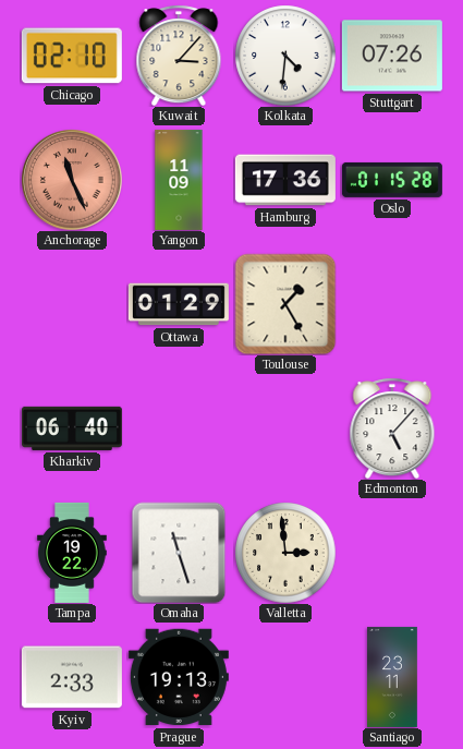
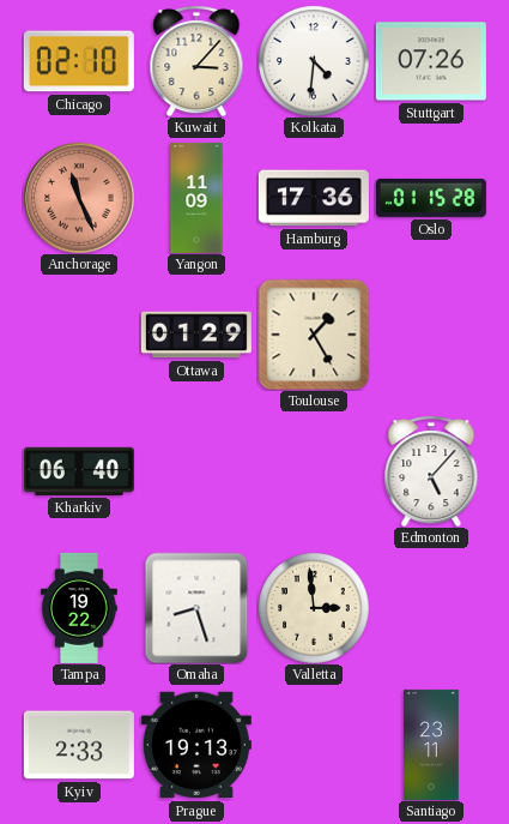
Omaha: 11:27 -> 8:27 (196, 608)
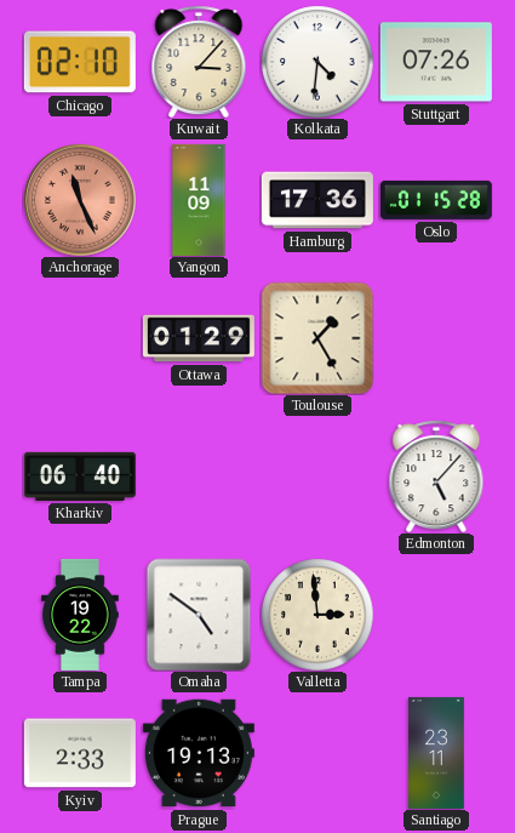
Omaha: 8:27 -> 4:51 (199, 615)
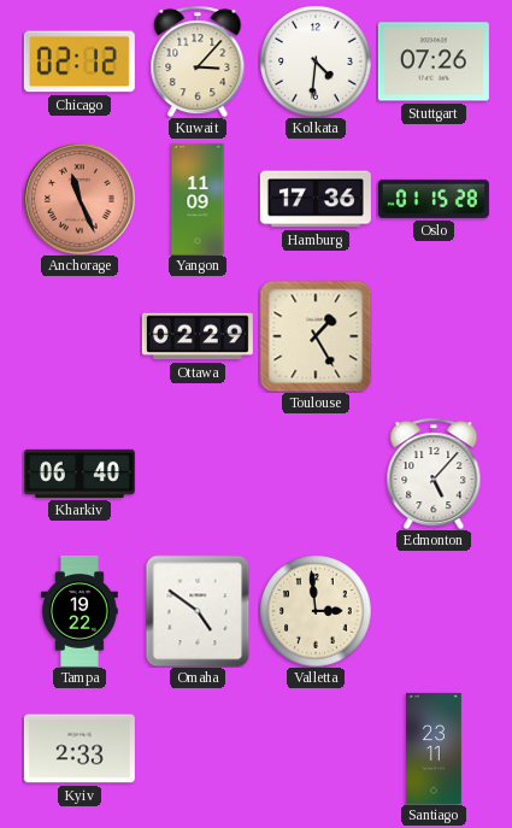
Chicago: 02:10 -> 02:12 (80, 61)
Ottawa: 01:29 -> 02:29 (198, 336)
Prague: 19:13 -> none (199, 753)
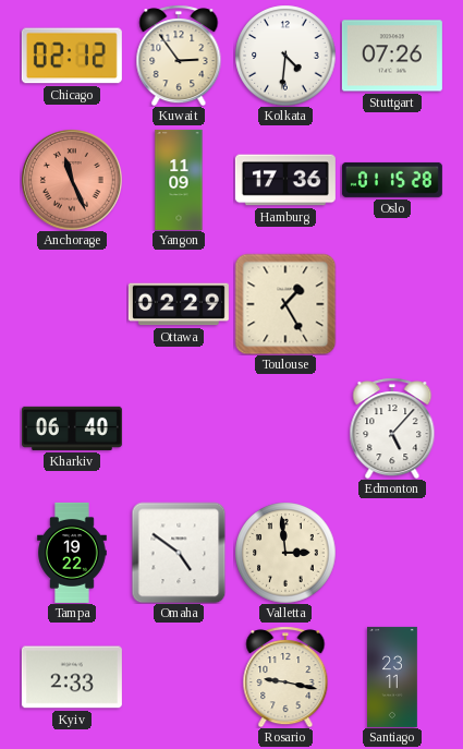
Kuwait: 3:07 -> 2:54 (179, 56)
Rosario: none -> 9:17 (285, 677)
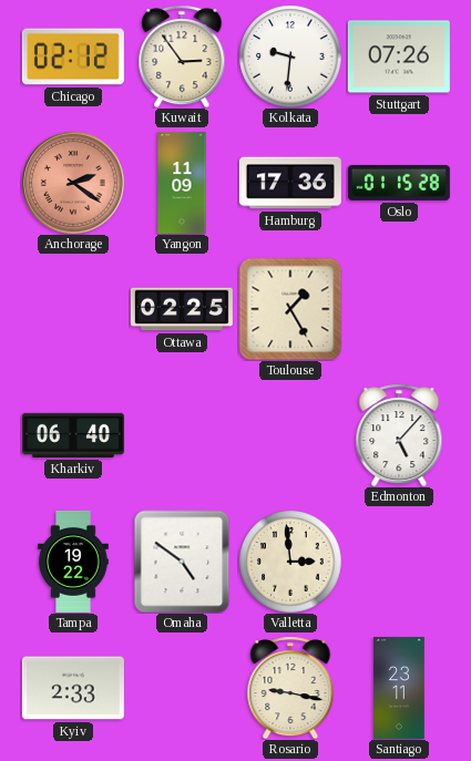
Kolkata: 4:31 -> 9:31 (290, 56)
Anchorage: 11:26 -> 2:21 (73, 183)
Ottawa: 02:29 -> 02:25 (182, 309)
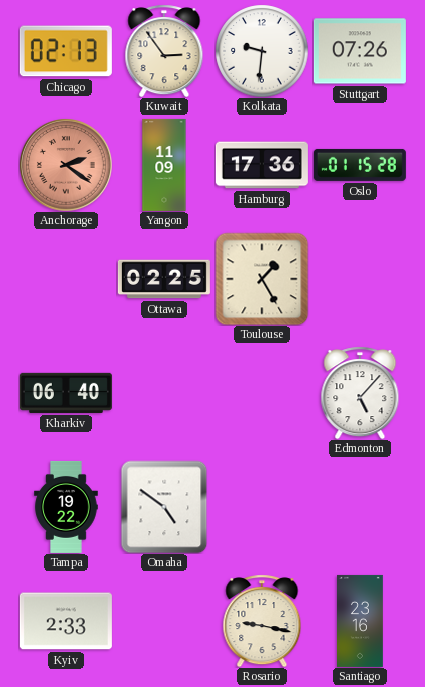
Chicago: 02:12 -> 02:13 (66, 51)
Valletta: 2:59 -> none (290, 562)
Santiago: 23:11 -> 23:16 (361, 621)
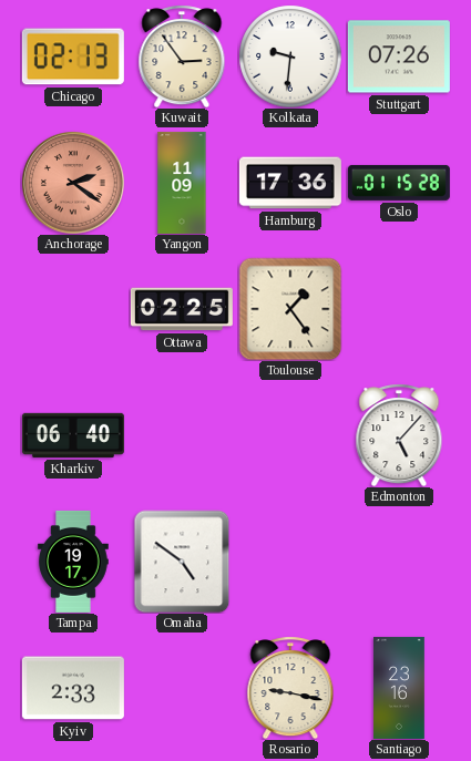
Toulouse: 1:25 -> 1:24 (290, 309)
Tampa: 19:22 -> 19:17 (73, 562)
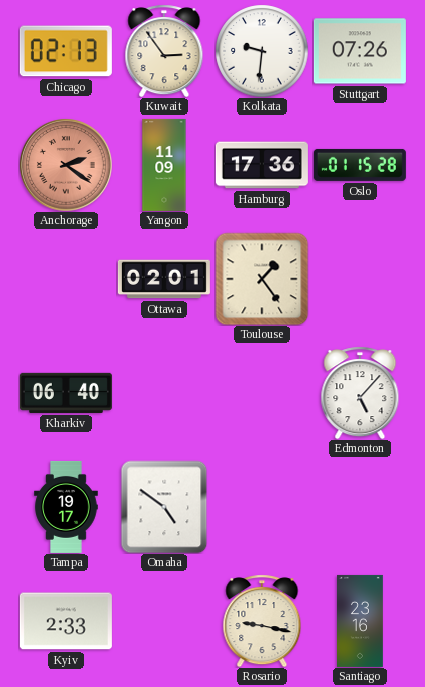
Ottawa: 02:25 -> 02:01 (164, 279)
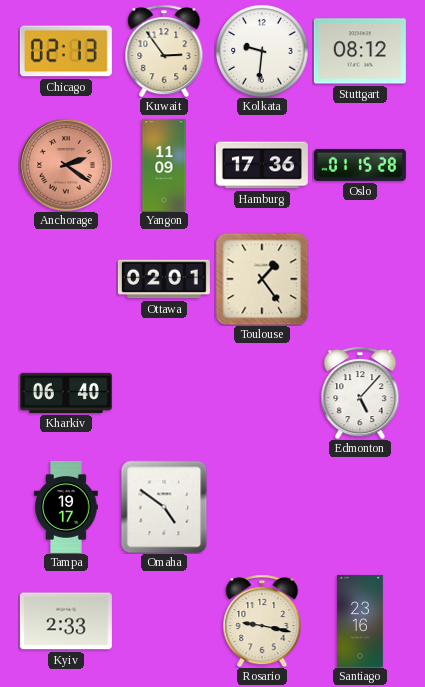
Stuttgart: 07:26 -> 08:12 (360, 51)
